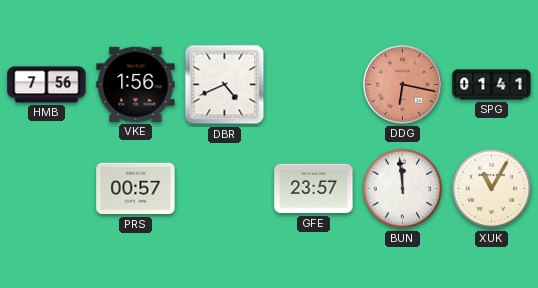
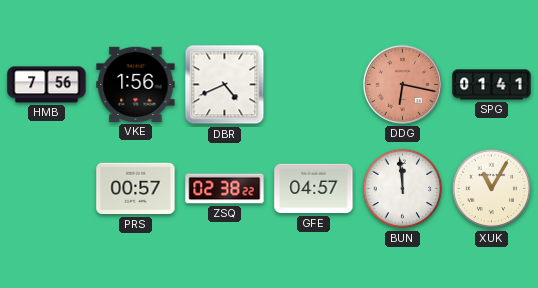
ZSQ: none -> 02:38 (225, 189)
GFE: 23:57 -> 04:57 (314, 189)
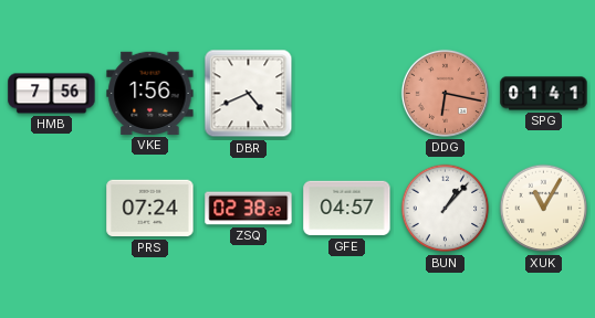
PRS: 00:57 -> 07:24 (150, 209)
BUN: 11:59 -> 1:07 (446, 209)
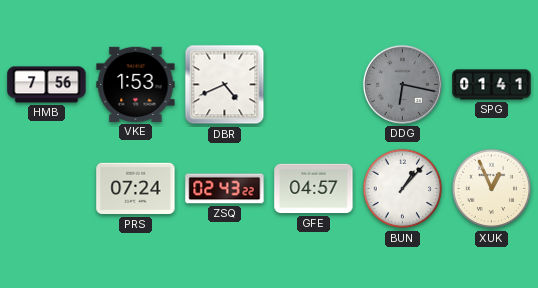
VKE: 1:56 -> 1:53 (136, 84)
DDG dial: salmon -> grey (402, 84)
ZSQ: 02:38 -> 02:43 (225, 189)
XUK: 11:05 -> 12:56 (492, 189)
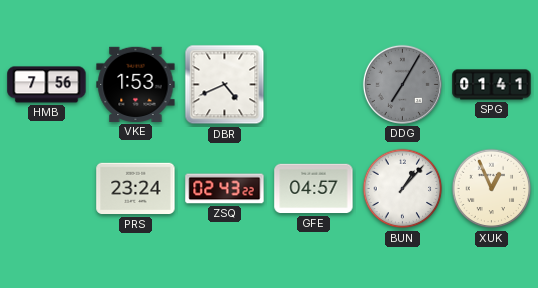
DDG: 6:17 -> 7:05 (402, 84)
PRS: 07:24 -> 23:24 (136, 189)
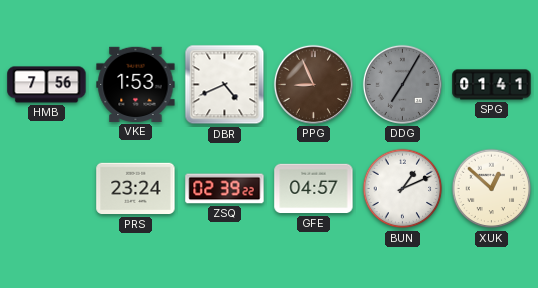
PPG: none -> 8:56 (313, 84)
ZSQ: 02:43 -> 02:39 (225, 189)
BUN: 1:07 -> 1:11 (403, 189)
XUK: 12:56 -> 12:52 (492, 189)
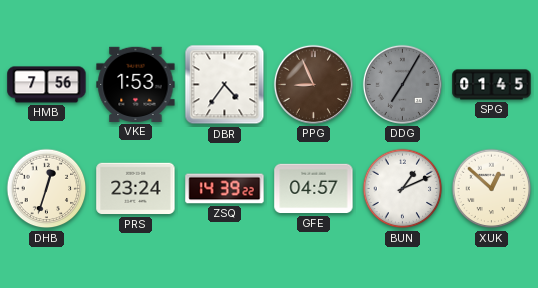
DBR: 4:41 -> 4:36 (225, 85)
SPG: 01:41 -> 01:45 (492, 85)
DHB: none -> 12:33 (47, 189)
ZSQ: 02:39 -> 14:39 (225, 189)
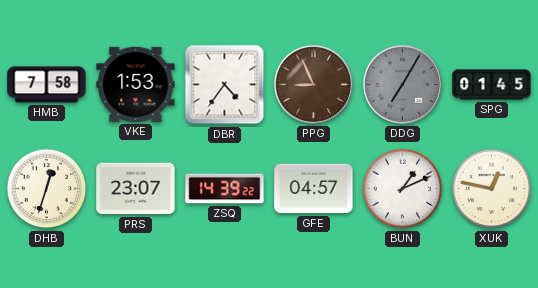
HMB: 7:56 -> 7:58 (47, 85)
PRS: 23:24 -> 23:07 (136, 189)
XUK: 12:52 -> 12:47 (492, 189)
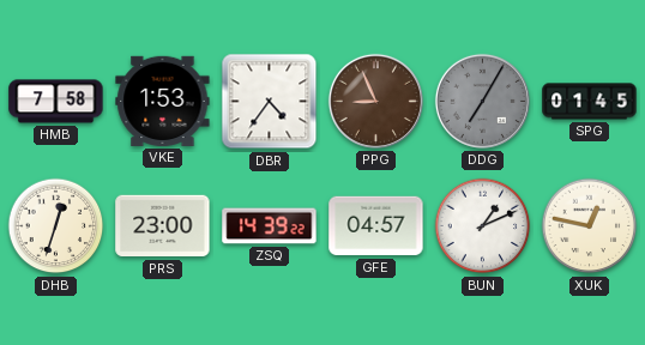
PRS: 23:07 -> 23:00 (163, 226)
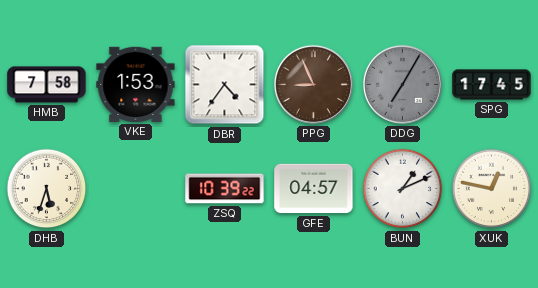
SPG: 01:45 -> 17:45 (492, 85)
DHB: 12:33 -> 5:33 (47, 189)
PRS: 23:00 -> none (163, 226)
ZSQ: 14:39 -> 10:39 (225, 189)
